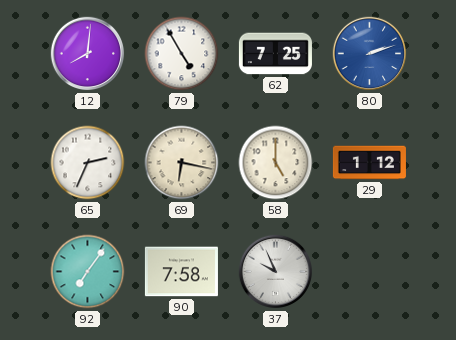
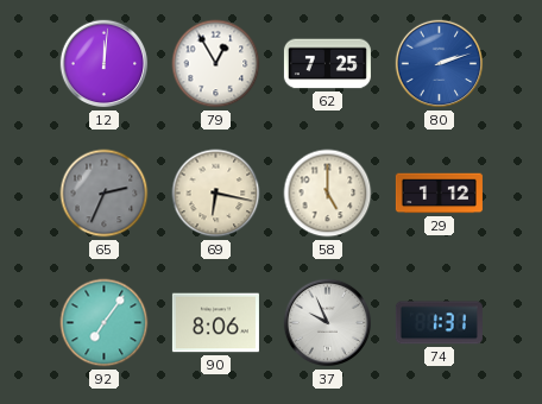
12: 8:01 -> 12:01 (105, 64)
79: 4:55 -> 12:55 (216, 64)
65 dial: white -> grey (105, 194)
90: 7:58 -> 8:06 (215, 323)
74: none -> 1:31 (439, 323)
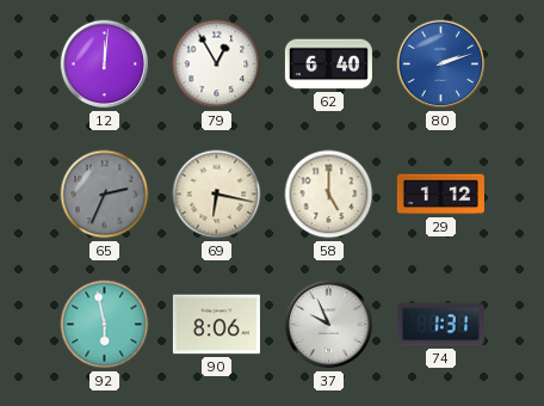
62: 7:25 -> 6:40 (328, 64)
92: 7:06 -> 5:58 (105, 325)
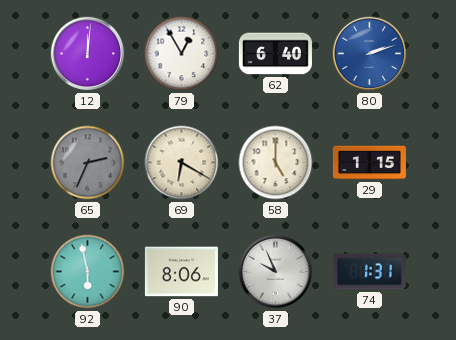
69: 6:17 -> 6:20 (182, 163)
29: 1:12 -> 1:15 (369, 163)
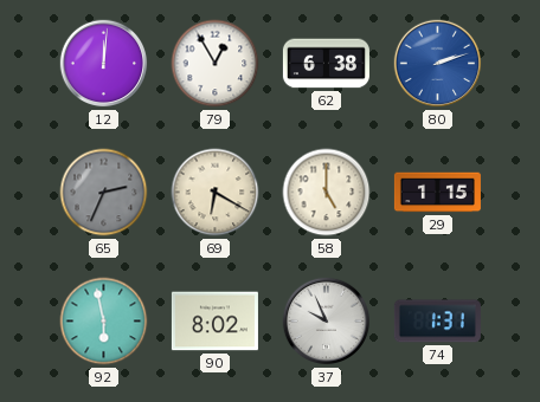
62: 6:40 -> 6:38 (326, 64)
90: 8:06 -> 8:02 (214, 322)
